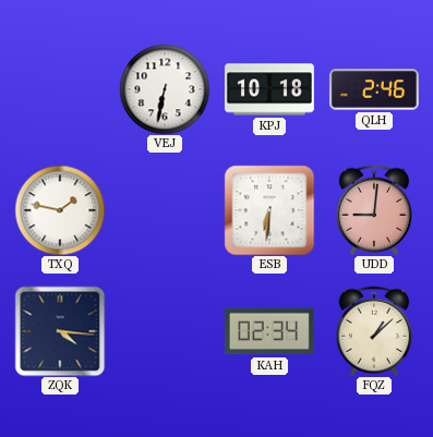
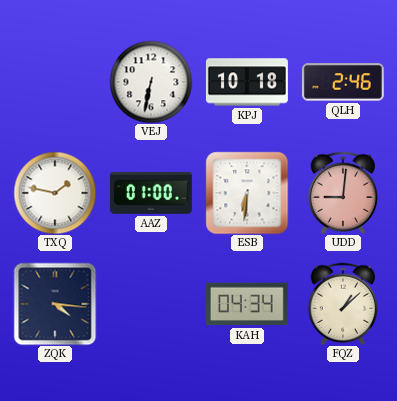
AAZ: none -> 01:00 (151, 193)
KAH: 02:34 -> 04:34 (247, 304)
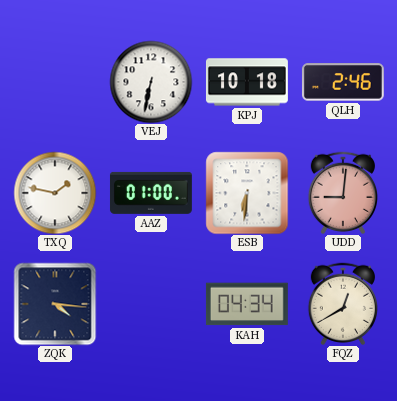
FQZ: 1:08 -> 12:40 (342, 304)
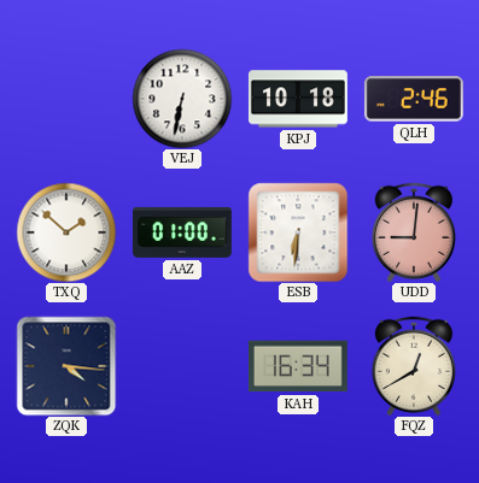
TXQ: 1:47 -> 1:52 (66, 232)
KAH: 04:34 -> 16:34 (298, 366)
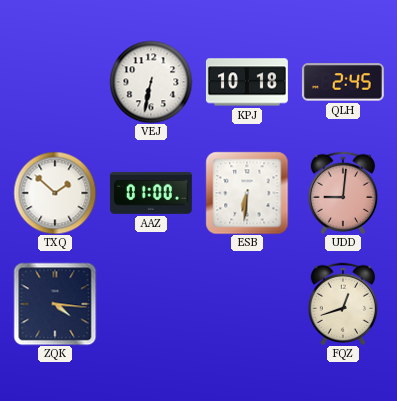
QLH: 2:46 -> 2:45 (343, 82)
KAH: 16:34 -> none (298, 366)
FQZ: 12:40 -> 12:42 (342, 304)
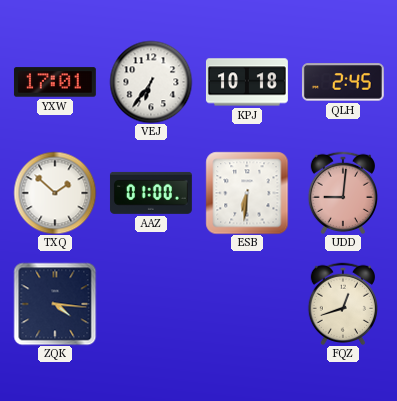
YXW: none -> 17:01 (55, 82)
VEJ: 6:32 -> 6:36 (151, 82)
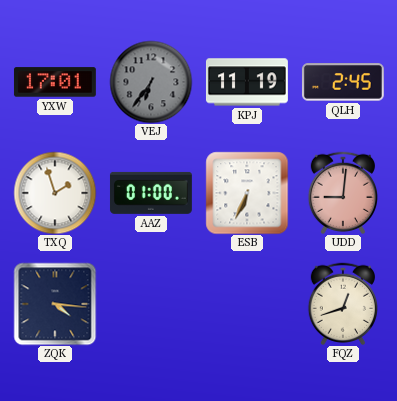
VEJ dial: white -> grey (151, 82)
KPJ: 10:18 -> 11:19 (247, 82)
TXQ: 1:52 -> 1:57 (55, 193)
ESB: 6:31 -> 6:34 (247, 193)
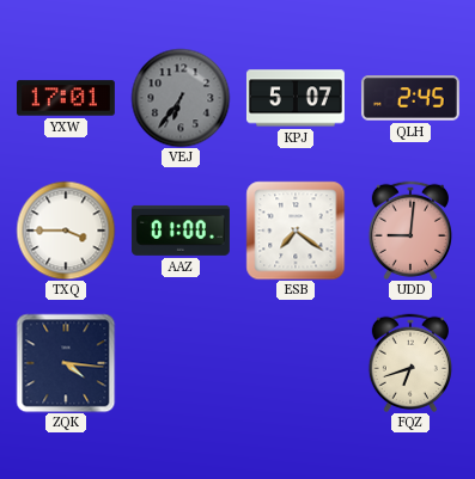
KPJ: 11:19 -> 5:07 (296, 98)
TXQ: 1:57 -> 3:45 (66, 231)
ESB: 6:34 -> 7:21 (296, 231)
FQZ: 12:42 -> 6:42 (409, 363)
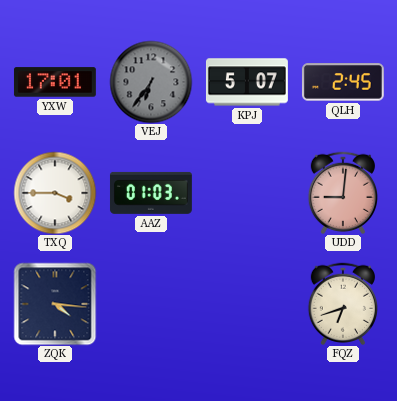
AAZ: 01:00 -> 01:03 (151, 193)
ESB: 7:21 -> none (296, 231)
